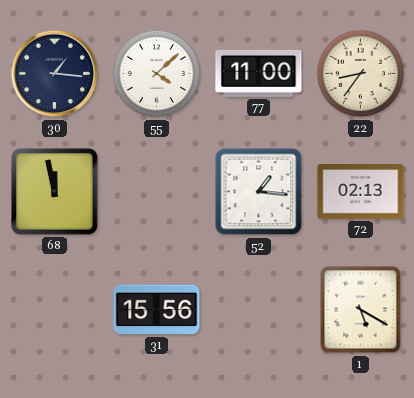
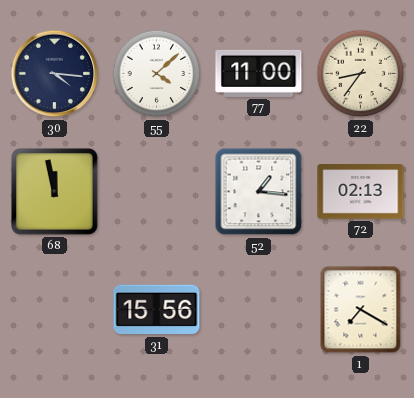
30: 1:16 -> 4:16 (55, 74)
1: 5:20 -> 7:20 (361, 310)
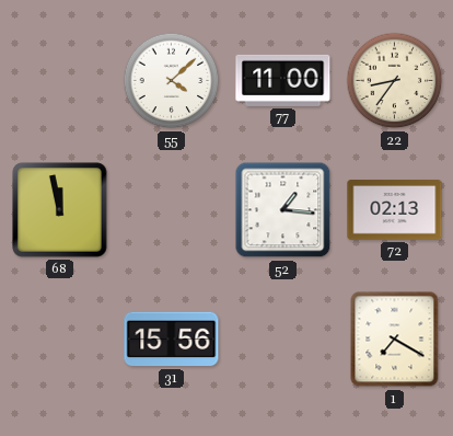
30: 4:16 -> none (55, 74)
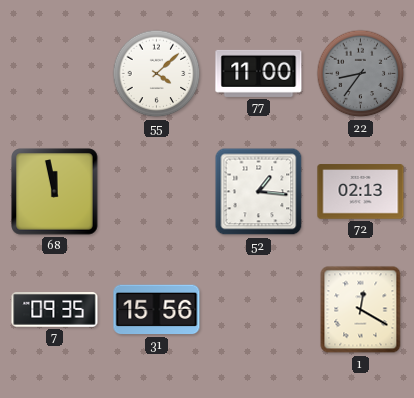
22 dial: cream -> grey (361, 74)
7: none -> 09:35 (55, 310)
1: 7:20 -> 12:20 (361, 310)
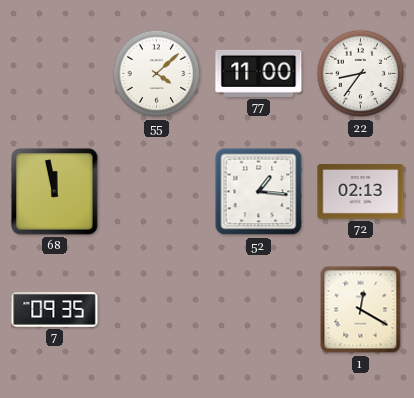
22 dial: grey -> white (361, 74)
31: 15:56 -> none (157, 310)
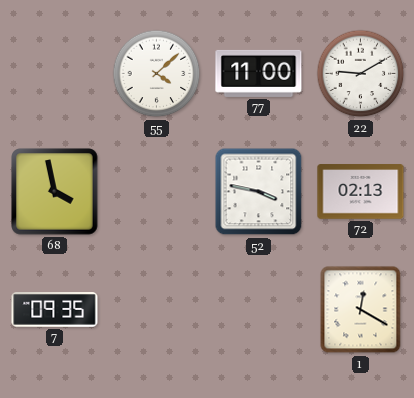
22: 8:36 -> 9:10 (361, 74)
68: 11:58 -> 3:58 (55, 192)
52: 1:16 -> 3:47 (259, 192)
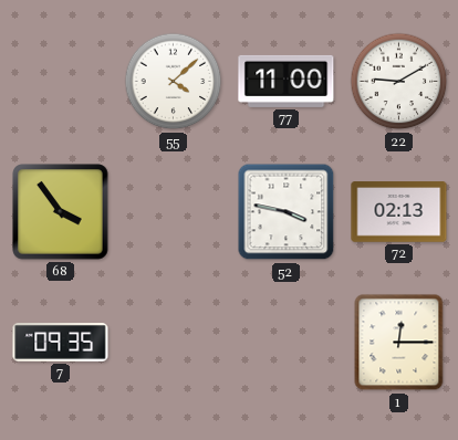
68: 3:58 -> 3:54 (61, 212)
1: 12:20 -> 12:15 (399, 343)
